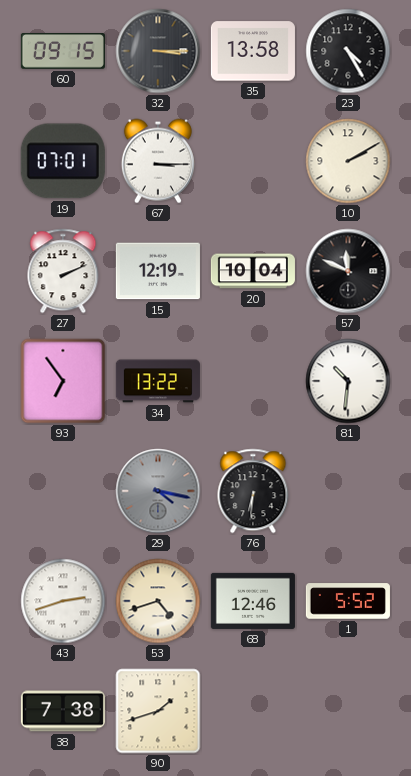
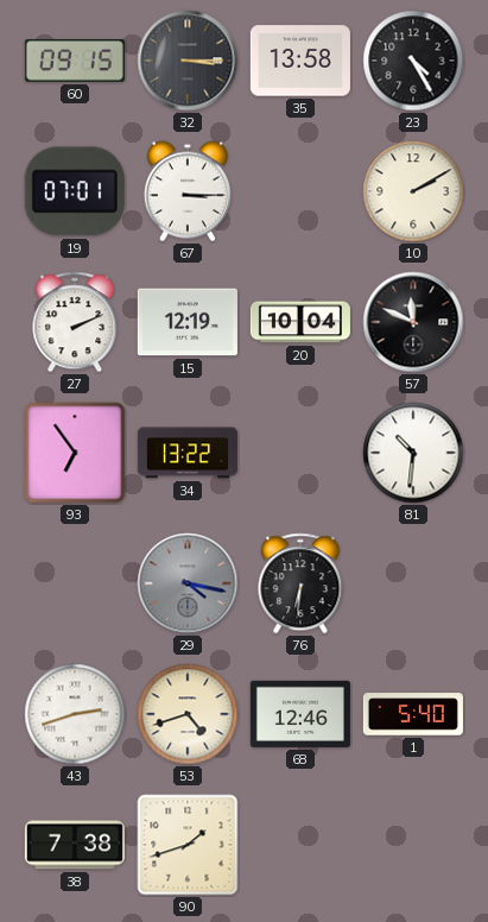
1: 5:52 -> 5:40 (413, 714)
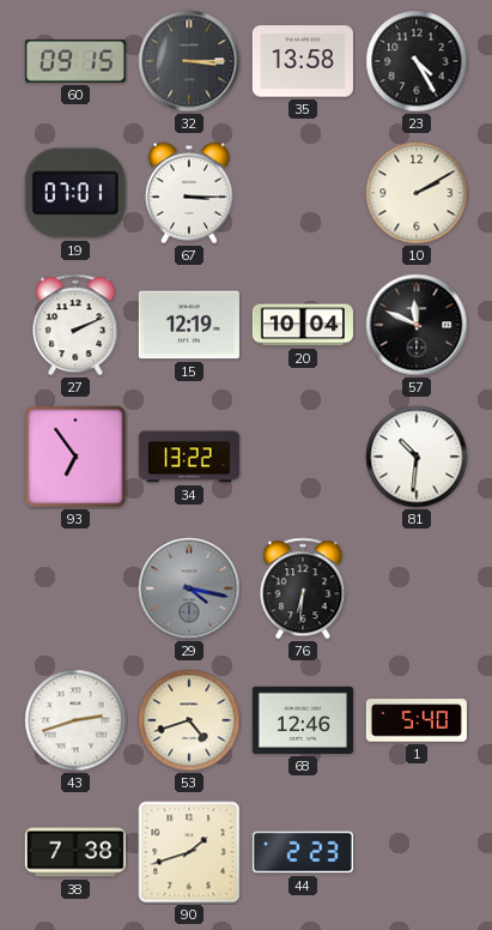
44: none -> 2:23 (303, 852)
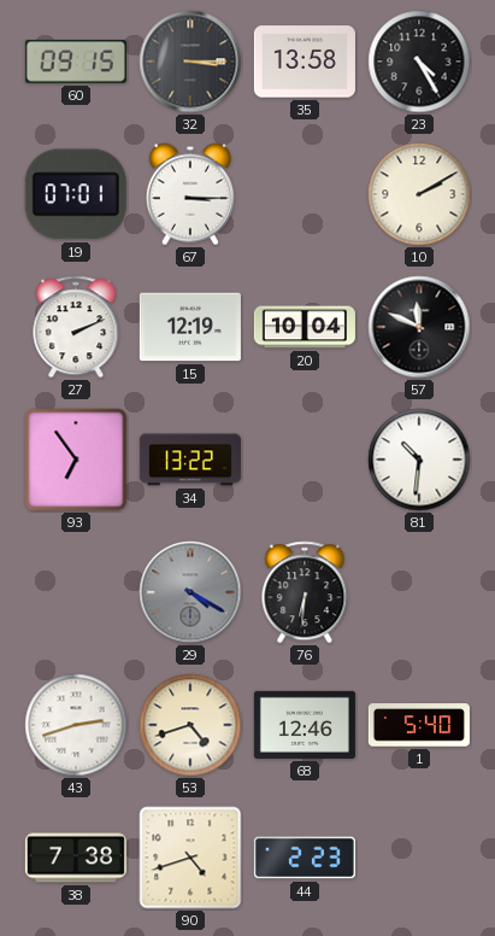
29: 4:17 -> 4:20 (190, 592)
90: 1:42 -> 4:42 (190, 858)
